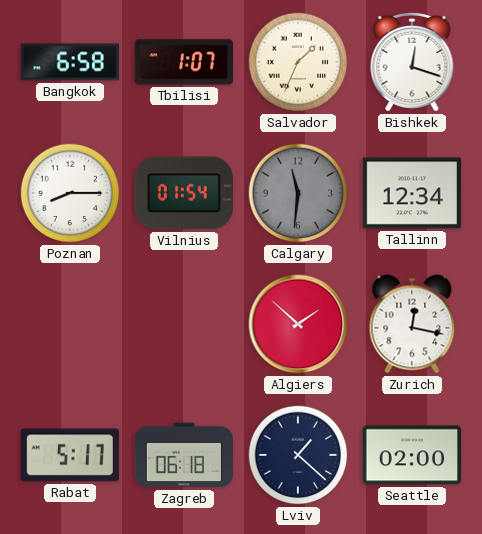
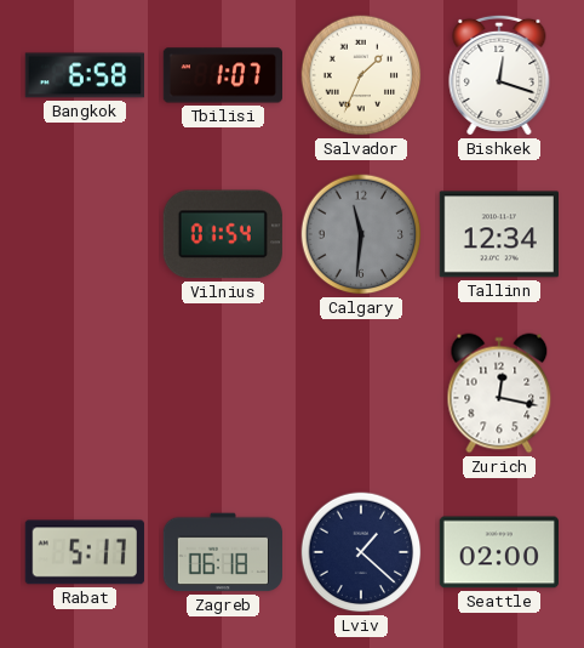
Poznan: 8:15 -> none (70, 193)
Algiers: 1:52 -> none (298, 324)
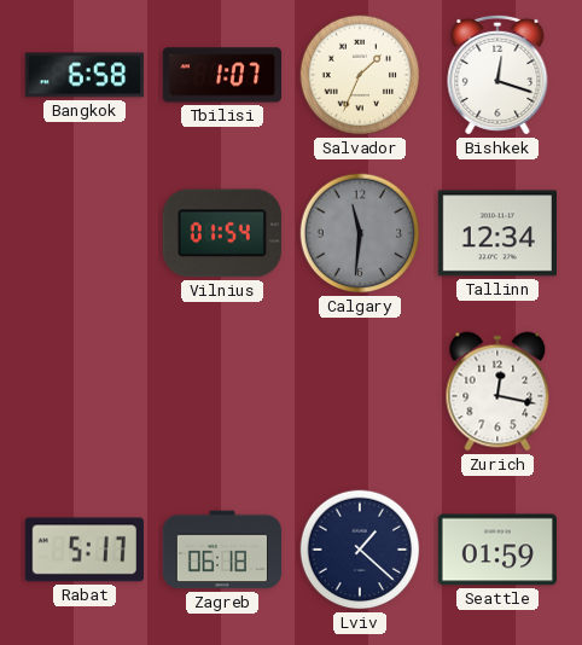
Seattle: 02:00 -> 01:59 (496, 550)
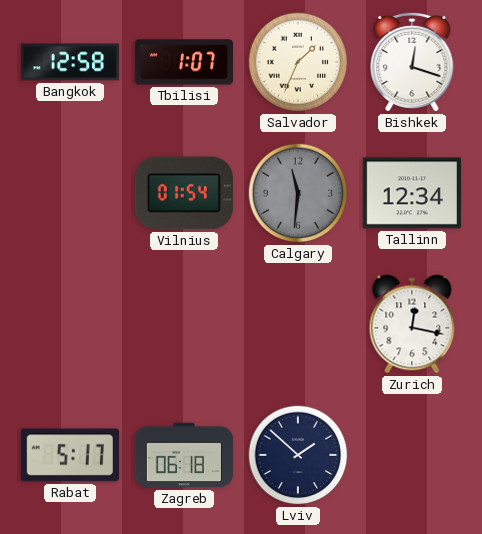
Bangkok: 6:58 -> 12:58 (69, 62)
Lviv: 1:22 -> 1:52 (298, 455)
Seattle: 01:59 -> none (496, 550)
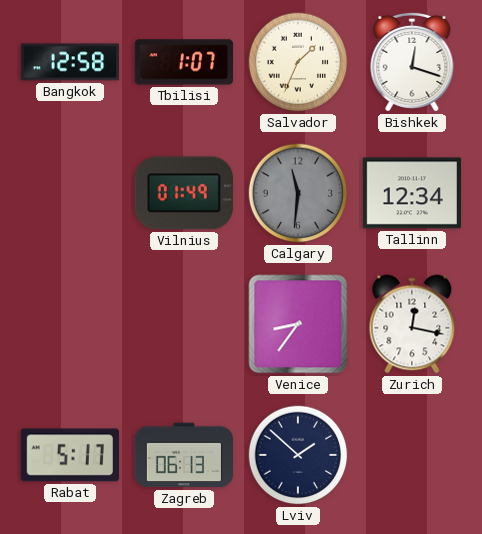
Vilnius: 01:54 -> 01:49 (184, 193)
Venice: none -> 8:36 (298, 324)
Zagreb: 06:18 -> 06:13 (183, 455)
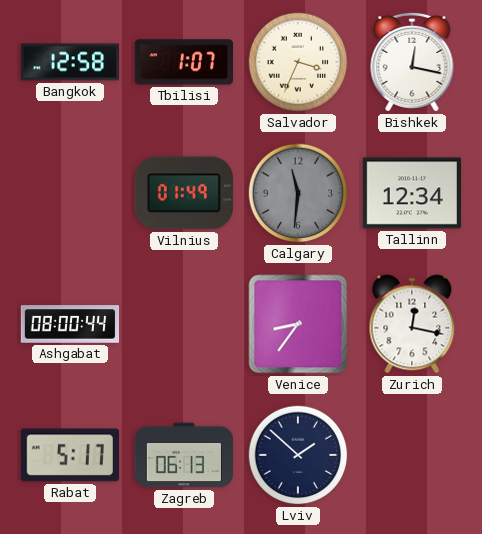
Salvador: 1:34 -> 3:34 (298, 62)
Bishkek: 12:18 -> 12:17 (412, 62)
Ashgabat: none -> 08:00 (70, 324)
